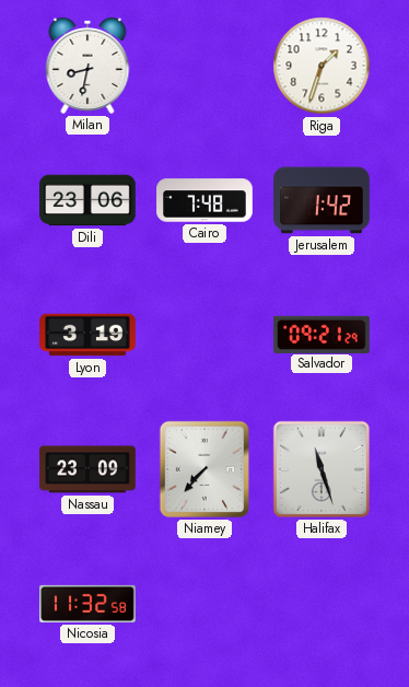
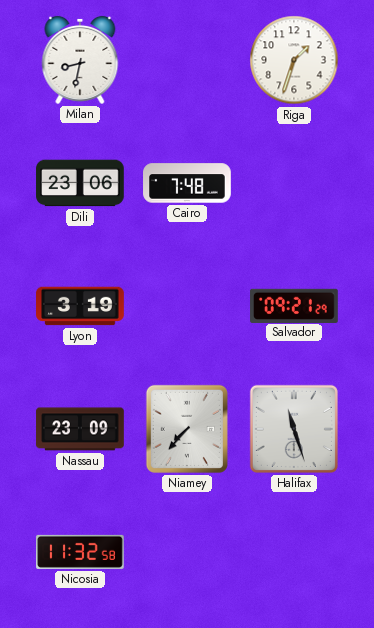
Jerusalem: 1:42 -> none (322, 200)
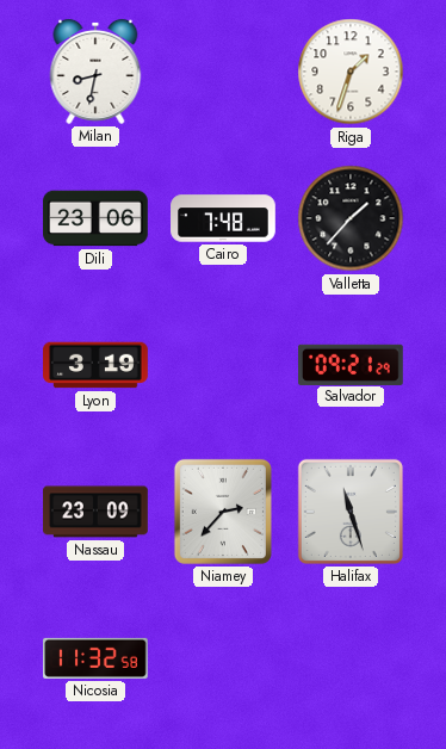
Valletta: none -> 1:37 (351, 218)
Niamey: 7:37 -> 2:37 (223, 512)
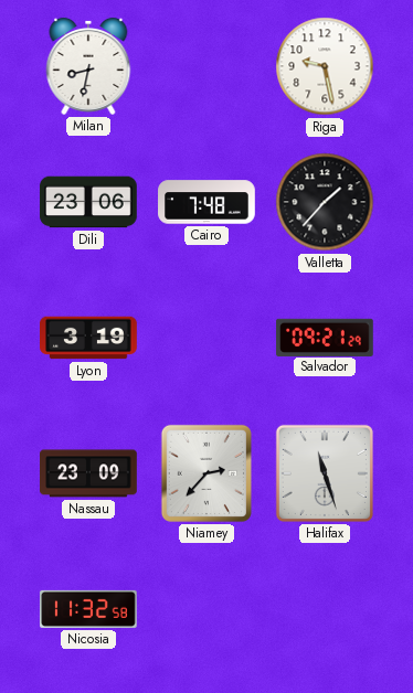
Riga: 1:33 -> 9:28 (325, 66)
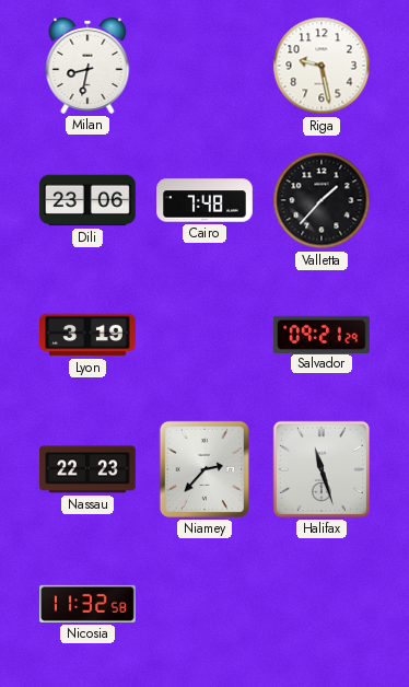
Nassau: 23:09 -> 22:23 (87, 469)
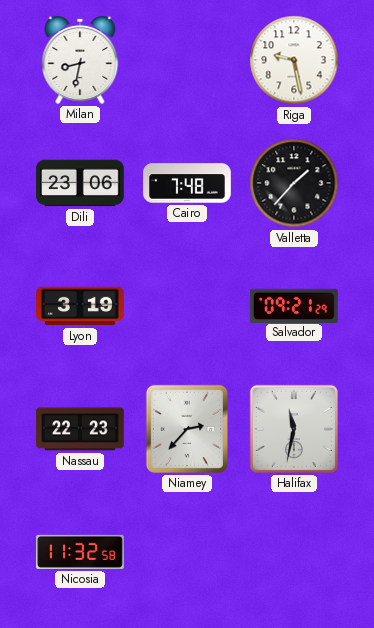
Halifax: 11:27 -> 11:32 (294, 429)
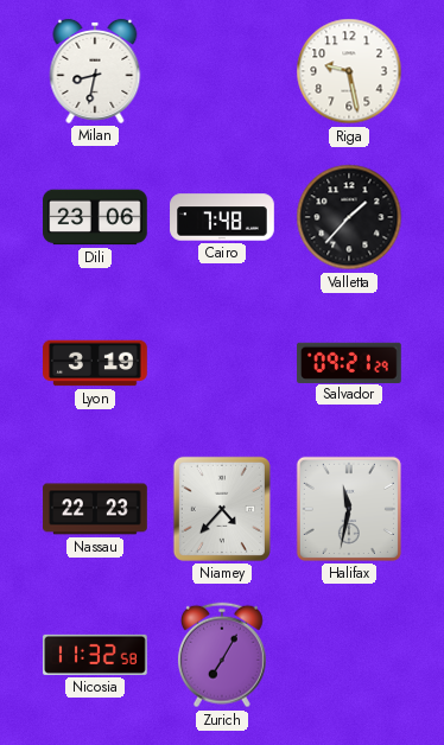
Niamey: 2:37 -> 4:37 (222, 509)
Zurich: none -> 7:05 (222, 655)
